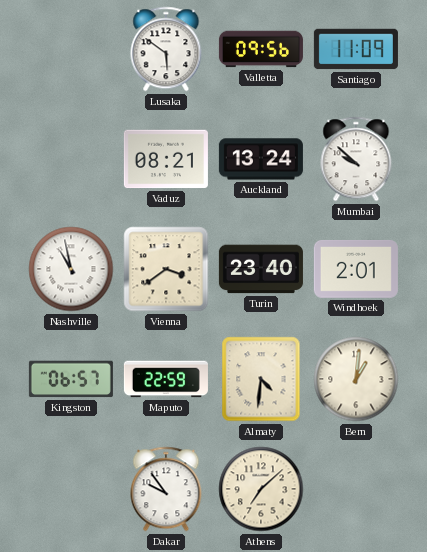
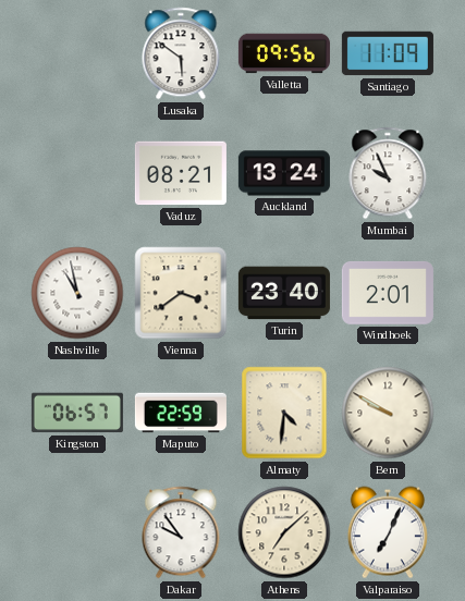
Mumbai: 9:52 -> 9:56 (388, 173)
Bern: 1:01 -> 9:50 (388, 413)
Valparaiso: none -> 7:04 (388, 532)
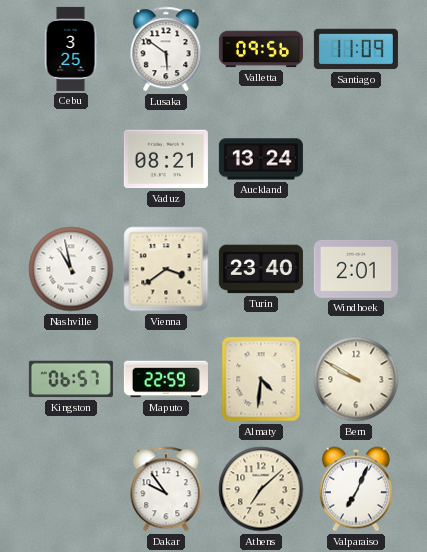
Cebu: none -> 3:25 (71, 49)
Mumbai: 9:56 -> none (388, 173)
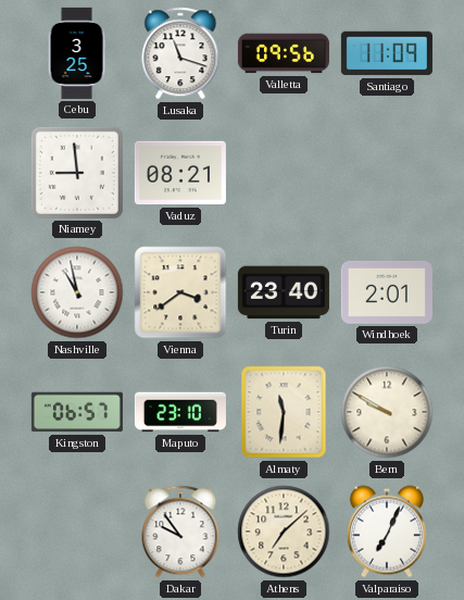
Lusaka: 5:51 -> 11:18 (180, 53)
Niamey: none -> 8:59 (77, 173)
Auckland: 13:24 -> none (261, 159)
Maputo: 22:59 -> 23:10 (180, 412)
Almaty: 4:31 -> 11:31 (284, 412)
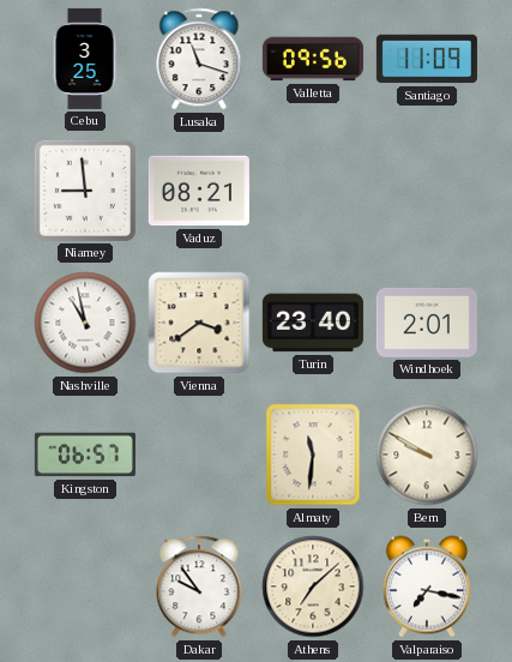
Maputo: 23:10 -> none (180, 412)
Valparaiso: 7:04 -> 7:17 (427, 586)
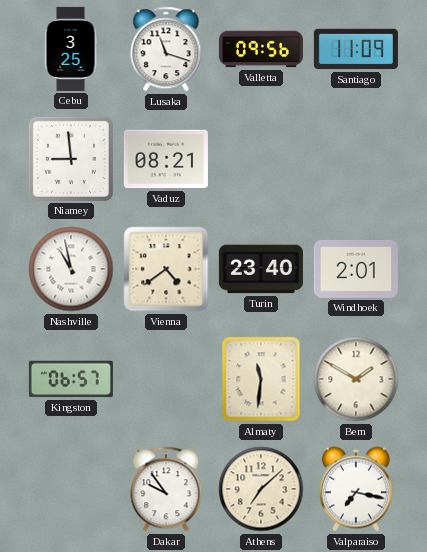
Vienna: 3:39 -> 4:39 (166, 269)
Bern: 9:50 -> 1:50 (356, 379)
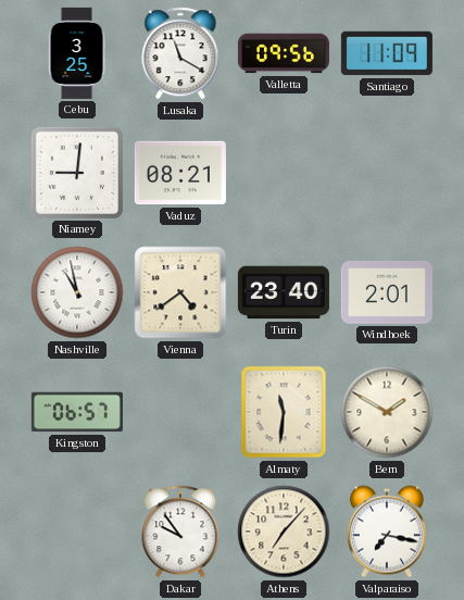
Lusaka: 11:18 -> 11:20 (180, 53)
Niamey: 8:59 -> 9:01 (77, 173)
Athens: 7:08 -> 7:07 (284, 532)
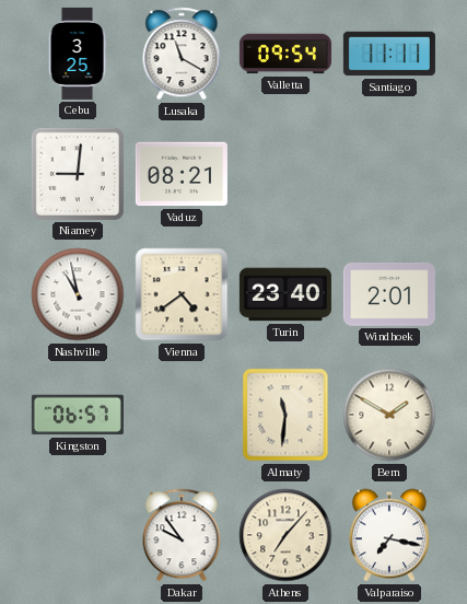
Valletta: 09:56 -> 09:54 (285, 54)
Santiago: 11:09 -> 11:11 (389, 54)
